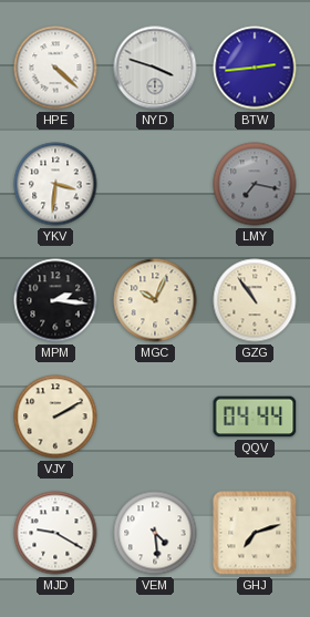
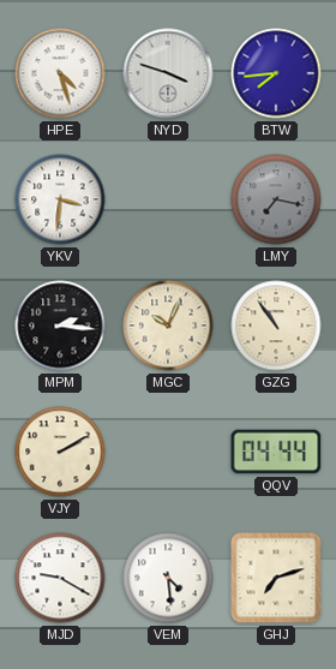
HPE: 4:22 -> 4:27 (60, 73)
BTW: 2:44 -> 7:44 (276, 73)
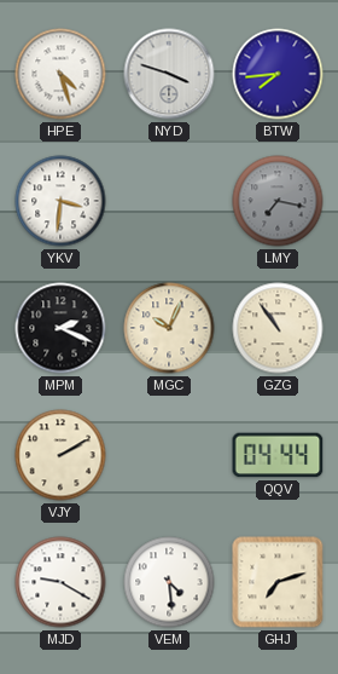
MPM: 2:16 -> 2:19 (60, 328)
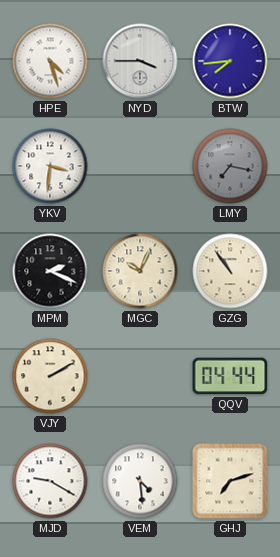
NYD: 3:48 -> 3:45 (140, 61)
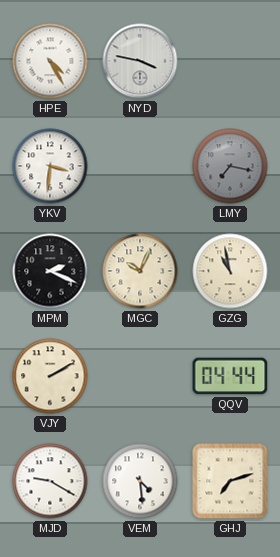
HPE: 4:27 -> 4:25 (50, 61)
NYD: 3:45 -> 3:47 (140, 61)
BTW: 7:44 -> none (230, 61)
GZG: 10:54 -> 10:58 (230, 271)
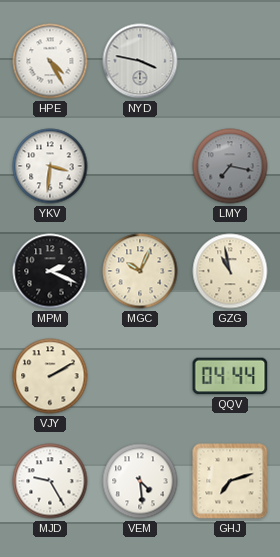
MJD: 9:20 -> 9:25 (50, 481)
